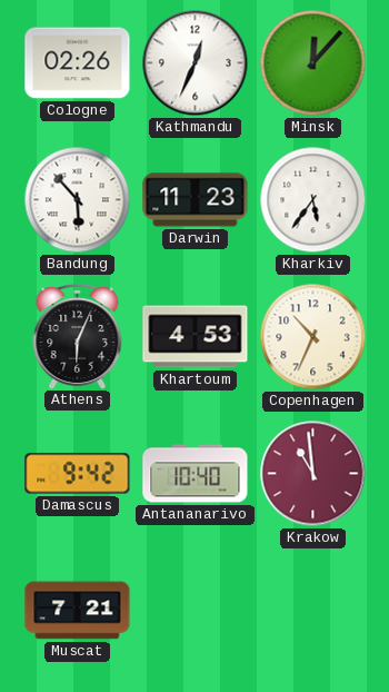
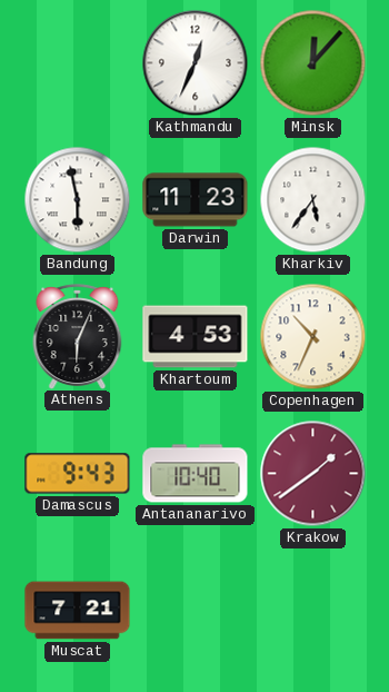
Cologne: 02:26 -> none (78, 63)
Bandung: 5:53 -> 5:58 (78, 200)
Damascus: 9:42 -> 9:43 (78, 474)
Krakow: 10:59 -> 1:39 (313, 474)
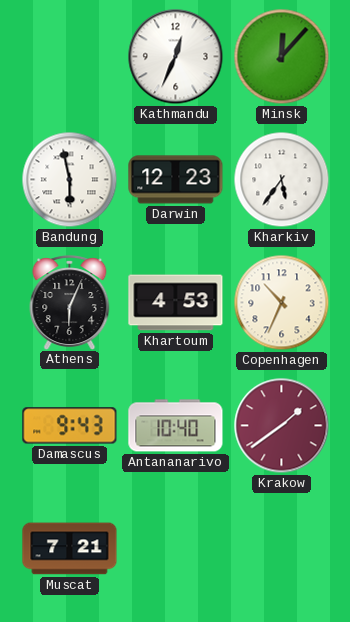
Darwin: 11:23 -> 12:23 (176, 180)
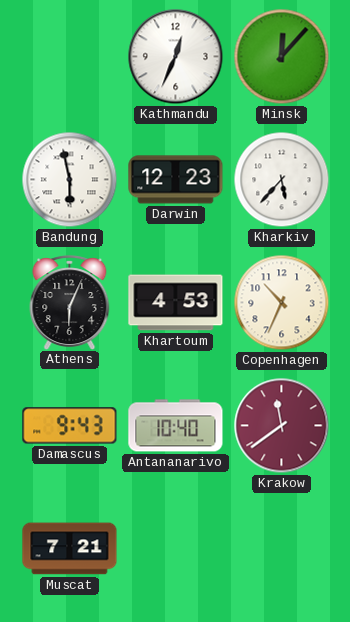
Kharkiv: 5:36 -> 5:37 (282, 180)
Krakow: 1:39 -> 11:39 (282, 426)
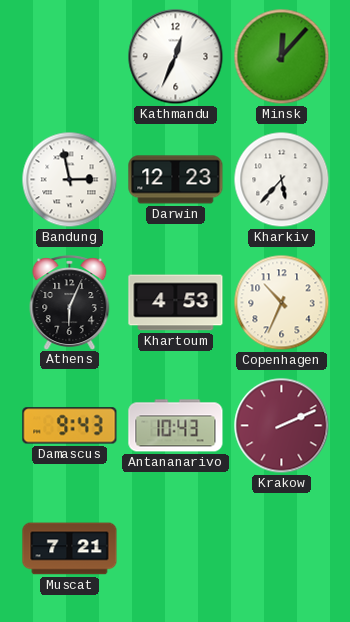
Bandung: 5:58 -> 2:58 (70, 180)
Antananarivo: 10:40 -> 10:43 (176, 426)
Krakow: 11:39 -> 2:11 (282, 426)
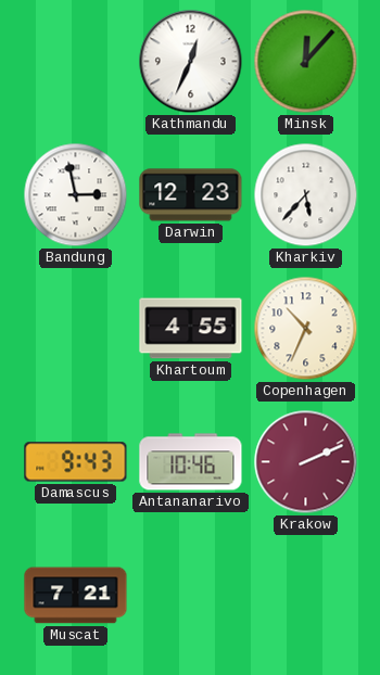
Athens: 6:04 -> none (70, 302)
Khartoum: 4:53 -> 4:55 (191, 329)
Antananarivo: 10:43 -> 10:46 (191, 462)
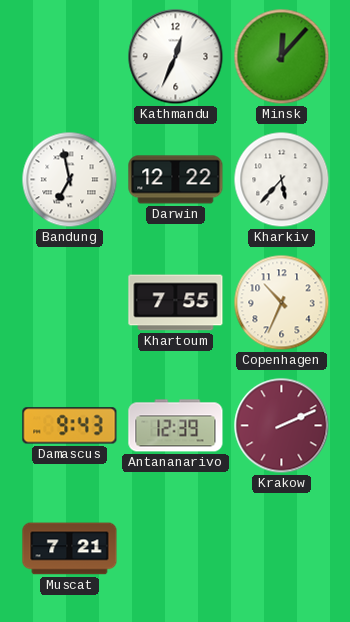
Bandung: 2:58 -> 6:58 (70, 180)
Darwin: 12:23 -> 12:22 (176, 180)
Khartoum: 4:55 -> 7:55 (176, 303)
Antananarivo: 10:46 -> 12:39 (176, 426)
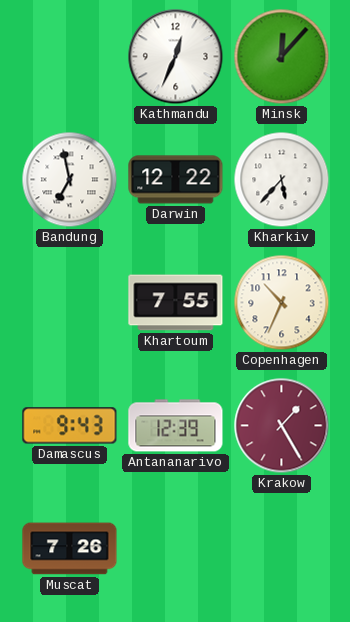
Krakow: 2:11 -> 1:25 (282, 426)
Muscat: 7:21 -> 7:26 (70, 549)
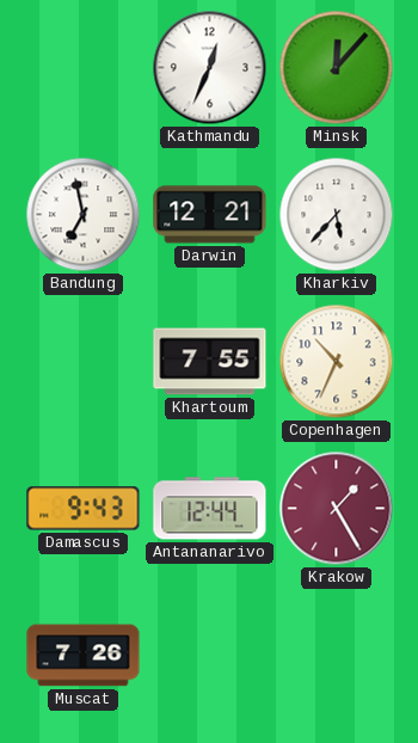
Darwin: 12:22 -> 12:21 (210, 215)
Antananarivo: 12:39 -> 12:44 (210, 509)
